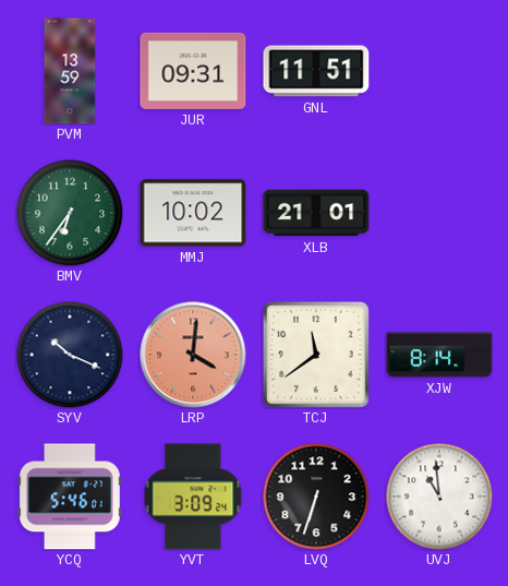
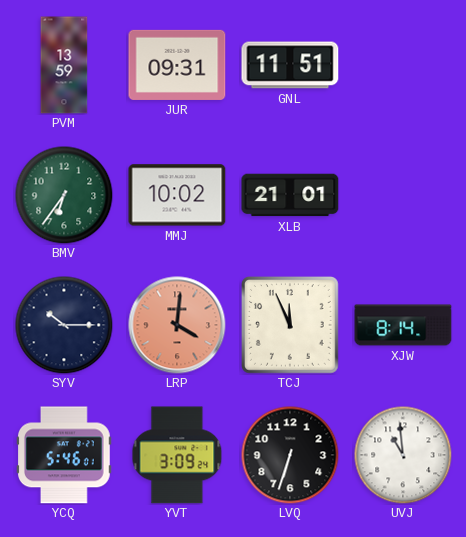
SYV: 10:19 -> 10:15 (64, 325)
TCJ: 11:39 -> 11:56 (290, 325)
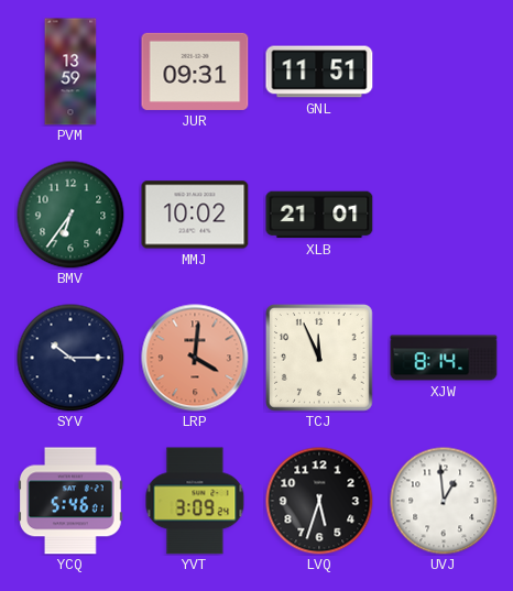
LVQ: 6:33 -> 5:33 (319, 501)
UVJ: 10:59 -> 12:59 (444, 501)
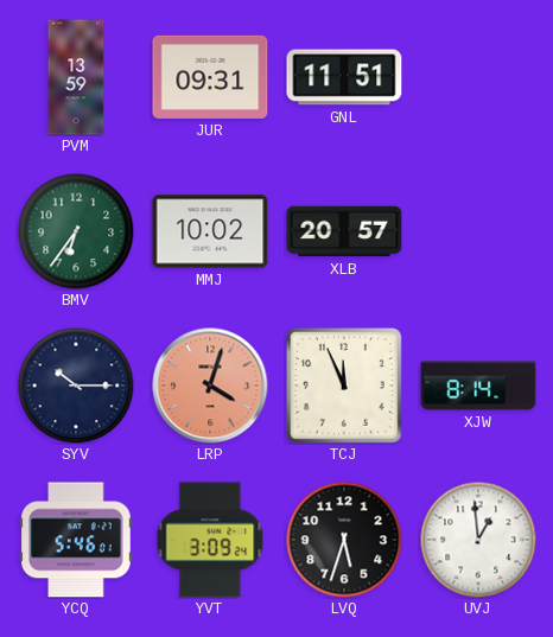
XLB: 21:01 -> 20:57 (344, 231)
LRP: 4:01 -> 4:03 (210, 386)
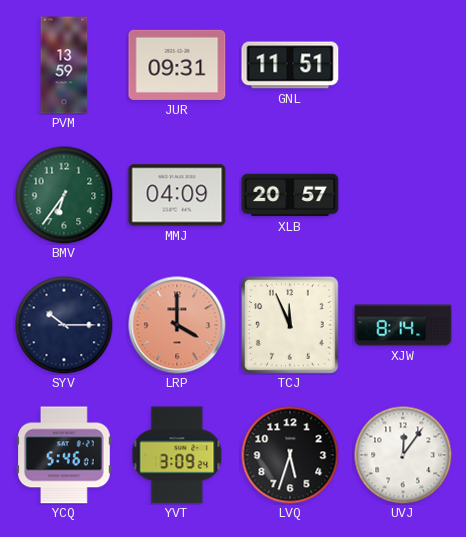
MMJ: 10:02 -> 04:09 (177, 195)
LRP: 4:03 -> 4:00 (177, 325)
UVJ: 12:59 -> 12:06 (403, 455)
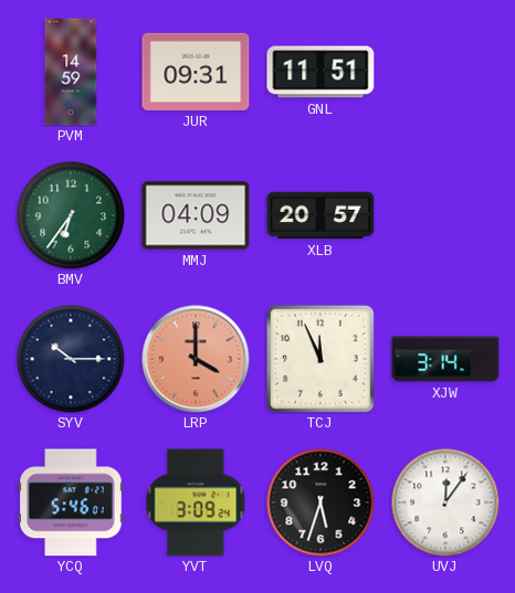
PVM: 13:59 -> 14:59 (71, 72)
XJW: 8:14 -> 3:14 (445, 359)
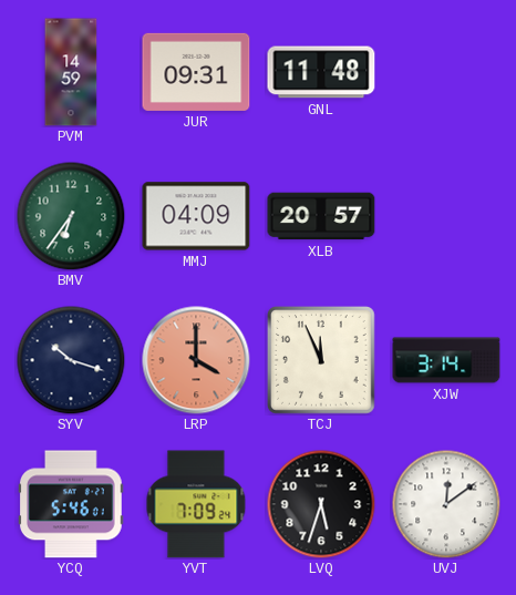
GNL: 11:51 -> 11:48 (321, 72)
SYV: 10:15 -> 10:18 (71, 360)
YVT: 3:09 -> 7:09 (196, 504)
UVJ: 12:06 -> 12:09 (446, 504)
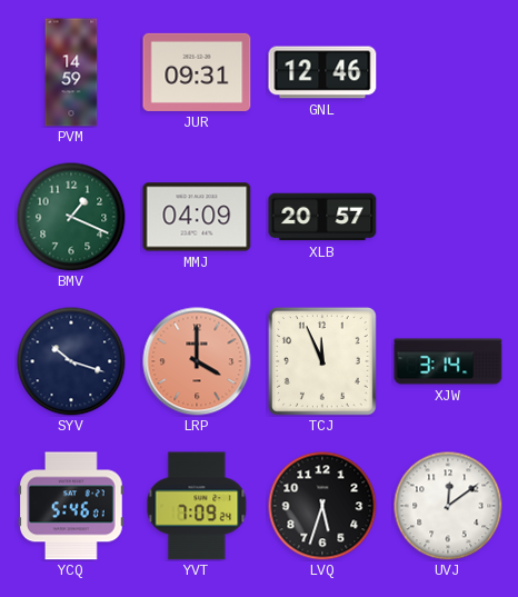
GNL: 11:48 -> 12:46 (322, 72)
BMV: 6:36 -> 1:19 (71, 217)
